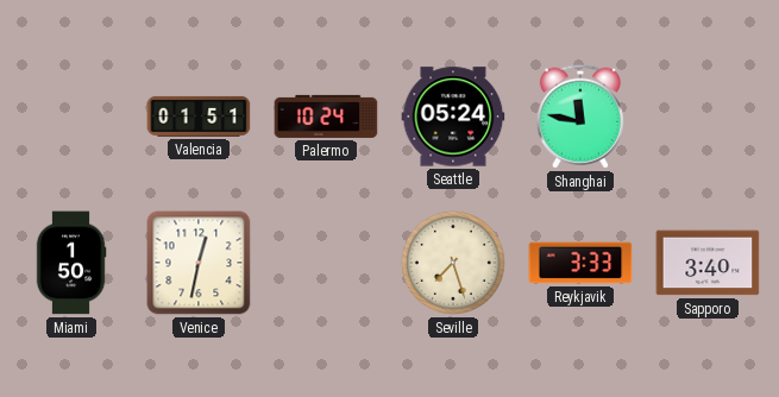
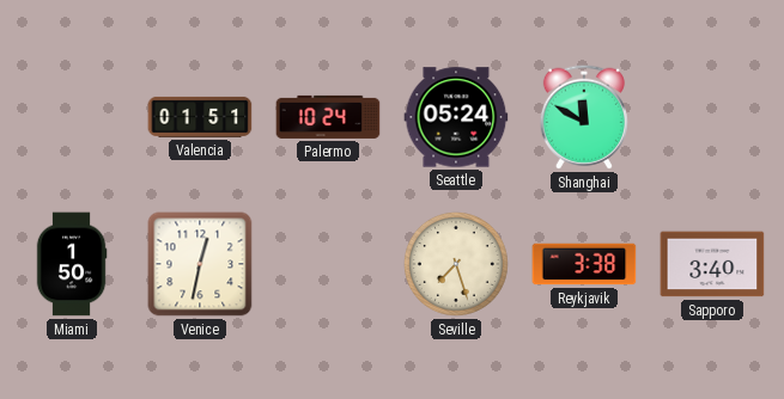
Shanghai: 11:47 -> 11:50 (584, 117)
Reykjavik: 3:33 -> 3:38 (584, 264)
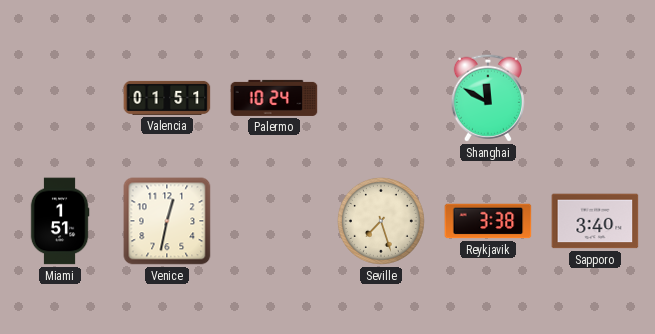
Seattle: 05:24 -> none (456, 117)
Miami: 1:50 -> 1:51 (60, 221)
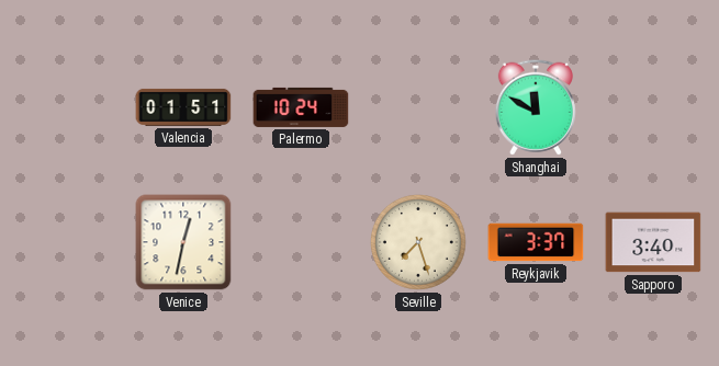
Miami: 1:51 -> none (60, 221)
Reykjavik: 3:38 -> 3:37 (536, 242)
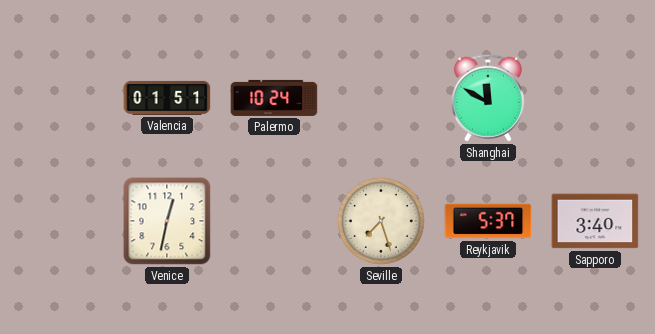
Reykjavik: 3:37 -> 5:37 (488, 221)
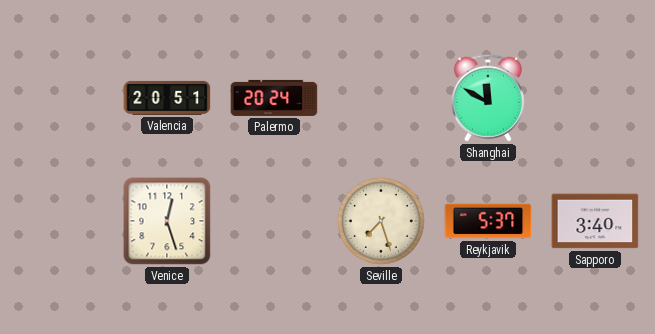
Valencia: 01:51 -> 20:51 (167, 98)
Palermo: 10:24 -> 20:24 (274, 98)
Venice: 12:32 -> 12:27 (167, 221)
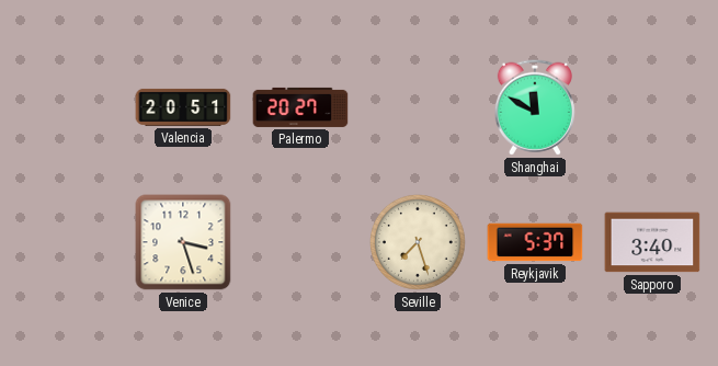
Palermo: 20:24 -> 20:27 (300, 107)
Venice: 12:27 -> 3:27 (183, 242)
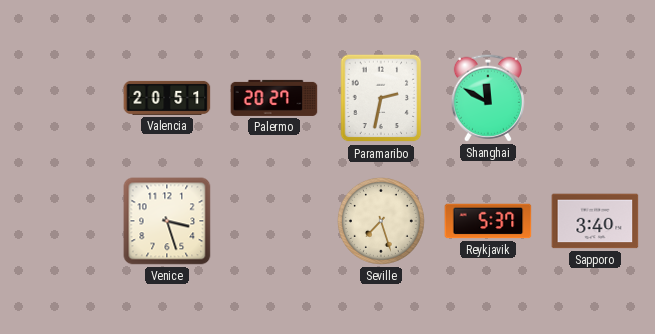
Paramaribo: none -> 2:32 (381, 98)
